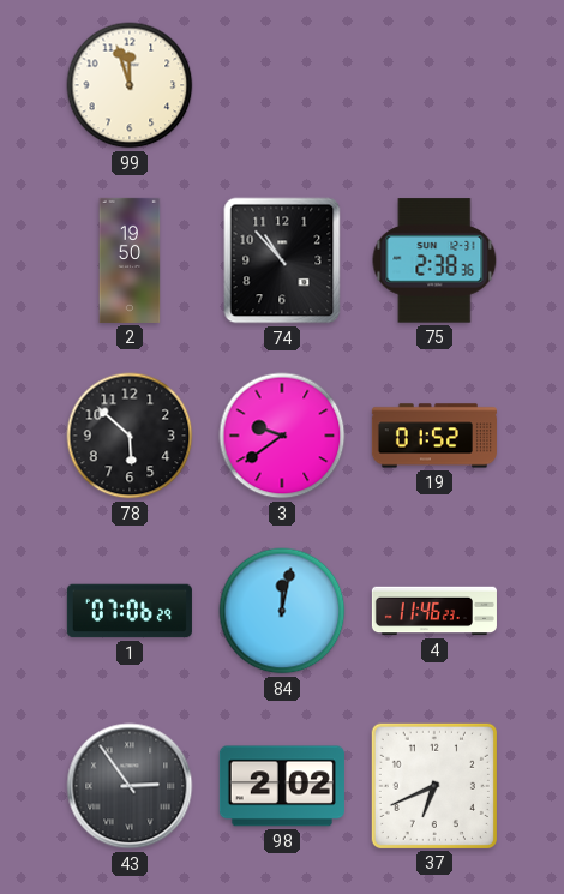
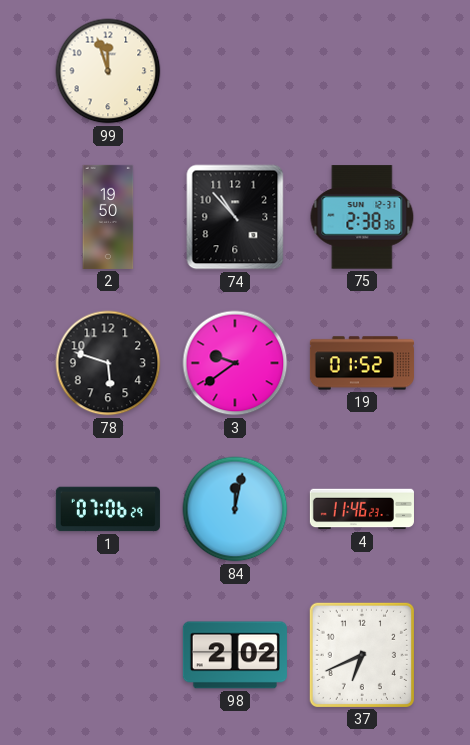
78: 5:52 -> 5:48 (108, 363)
43: 2:54 -> none (130, 786)
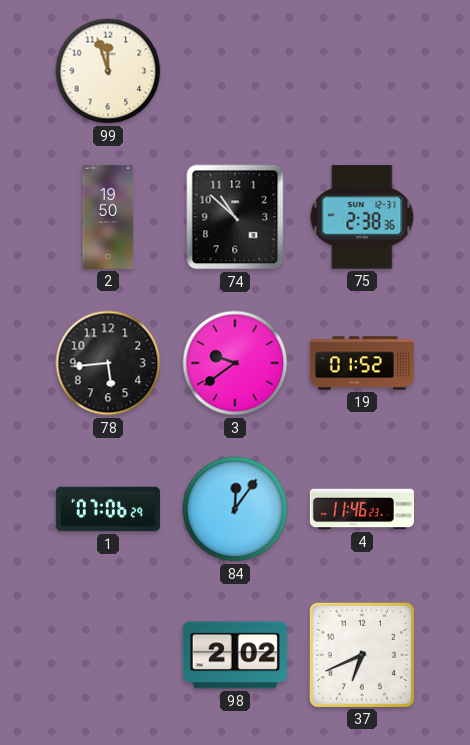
74: 10:53 -> 10:52 (235, 217)
78: 5:48 -> 5:44 (108, 363)
84: 12:02 -> 12:06 (235, 509)
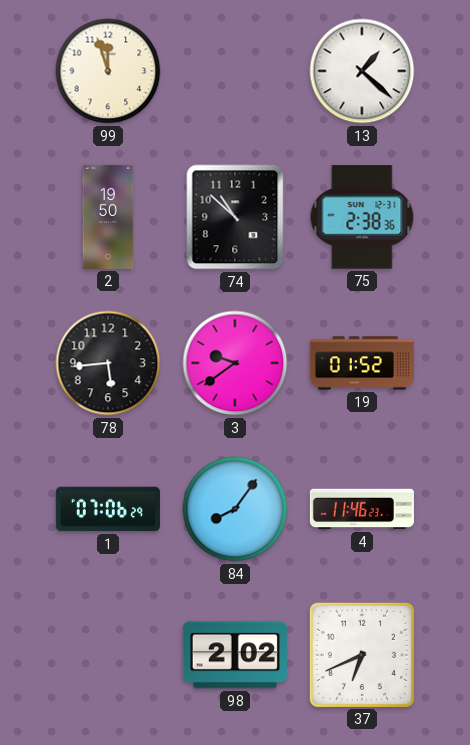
13: none -> 1:22 (362, 71)
84: 12:06 -> 8:06 (235, 509)
